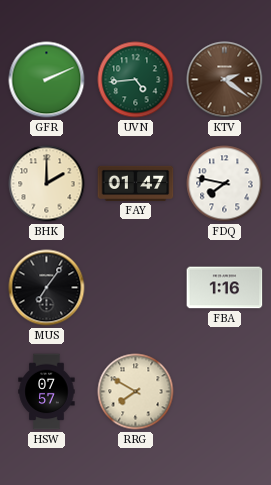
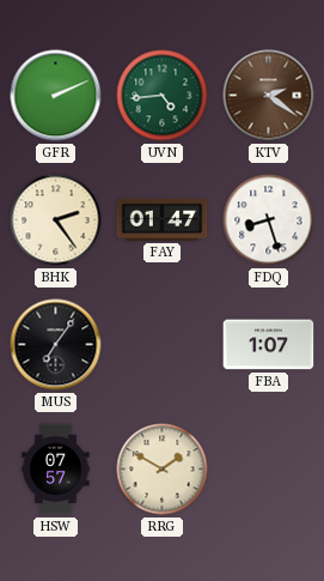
BHK: 2:00 -> 2:24 (56, 220)
FDQ: 7:47 -> 8:27 (269, 220)
FBA: 1:16 -> 1:07 (269, 345)
RRG: 7:50 -> 1:50 (163, 470)
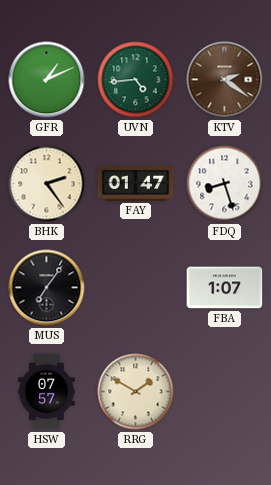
GFR: 2:11 -> 1:11 (47, 80)
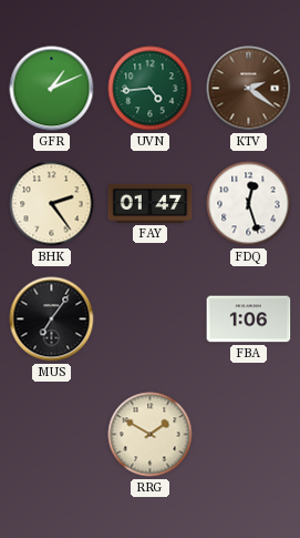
FDQ: 8:27 -> 12:27 (249, 204)
FBA: 1:07 -> 1:06 (249, 319)
HSW: 07:57 -> none (47, 392)
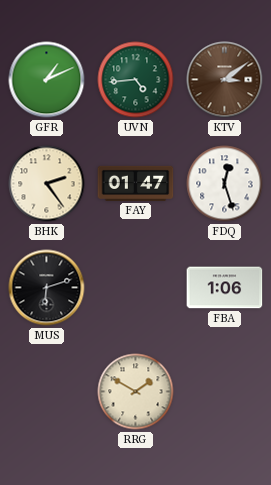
KTV: 2:21 -> 3:09 (225, 80)
MUS: 7:06 -> 6:12 (47, 288)
